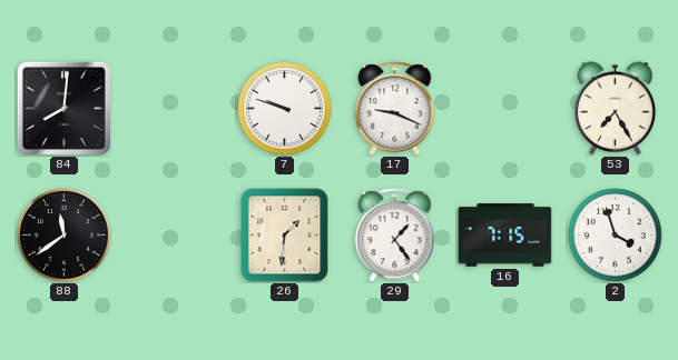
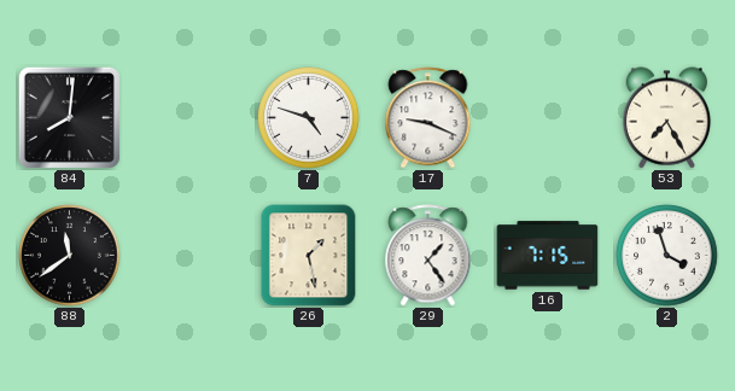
7: 9:48 -> 4:48 (309, 118)
26: 1:31 -> 1:28 (309, 256)
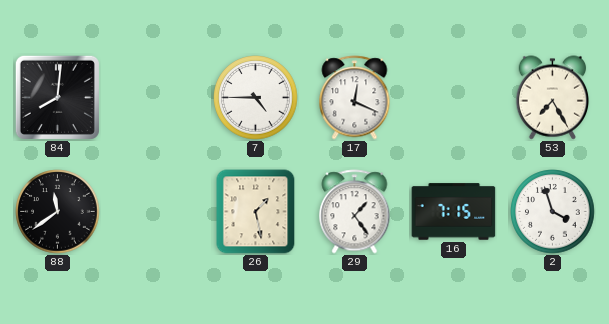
7: 4:48 -> 4:45 (256, 98)
17: 9:19 -> 12:19 (355, 98)
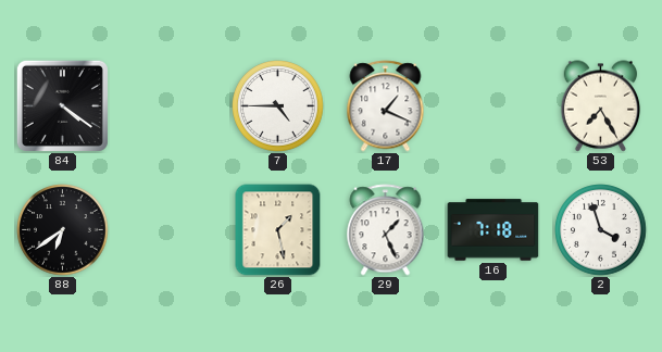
84: 8:01 -> 4:21 (62, 105)
17: 12:19 -> 1:19 (386, 106)
88: 11:39 -> 6:39 (63, 230)
29: 1:24 -> 1:26 (386, 230)
16: 7:15 -> 7:18 (494, 230)
